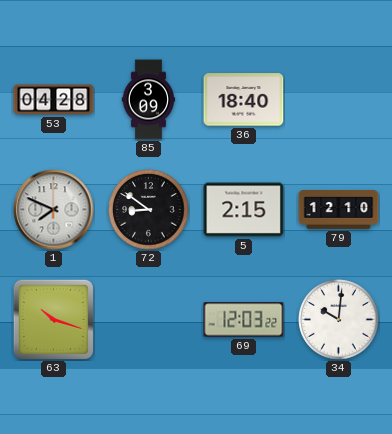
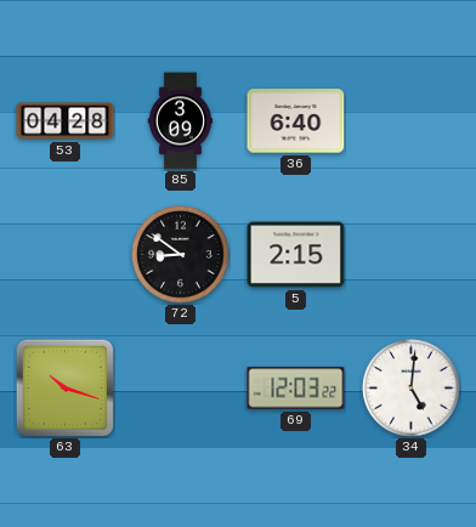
36: 18:40 -> 6:40 (296, 121)
1: 7:49 -> none (54, 210)
79: 12:10 -> none (339, 210)
34: 10:01 -> 5:01 (412, 389)
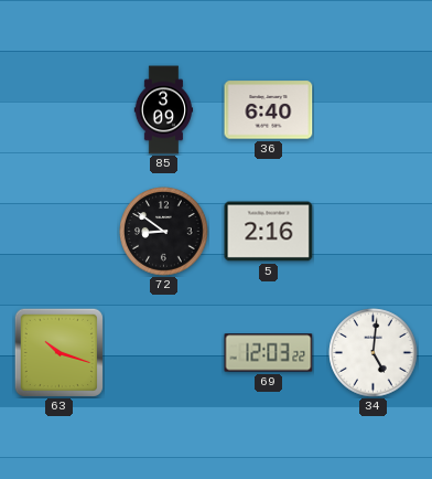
53: 04:28 -> none (66, 121)
5: 2:15 -> 2:16 (269, 232)
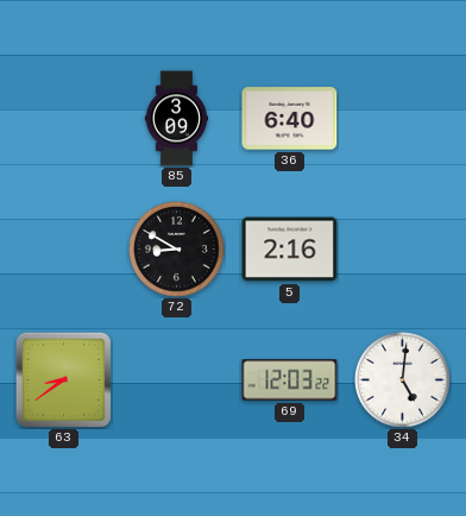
72: 8:51 -> 8:50 (177, 250)
63: 10:18 -> 8:39 (63, 379)
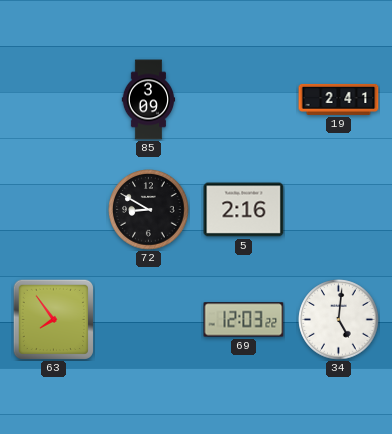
36: 6:40 -> none (290, 119)
19: none -> 2:41 (339, 99)
63: 8:39 -> 7:54 (53, 319)
